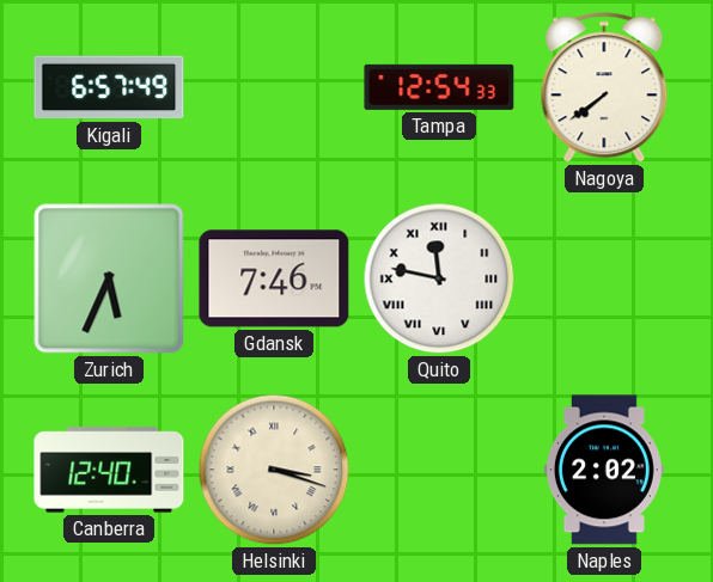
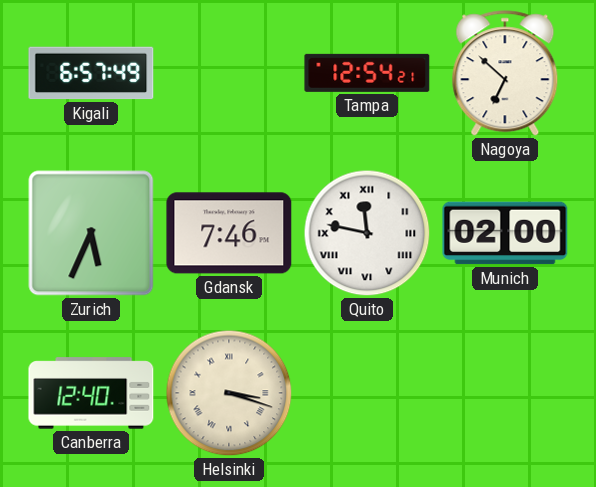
Tampa: 12:54:33 -> 12:54:21 (367, 73)
Nagoya: 7:39 -> 6:52 (505, 74)
Munich: none -> 02:00 (505, 233)
Naples: 2:02 -> none (604, 470)
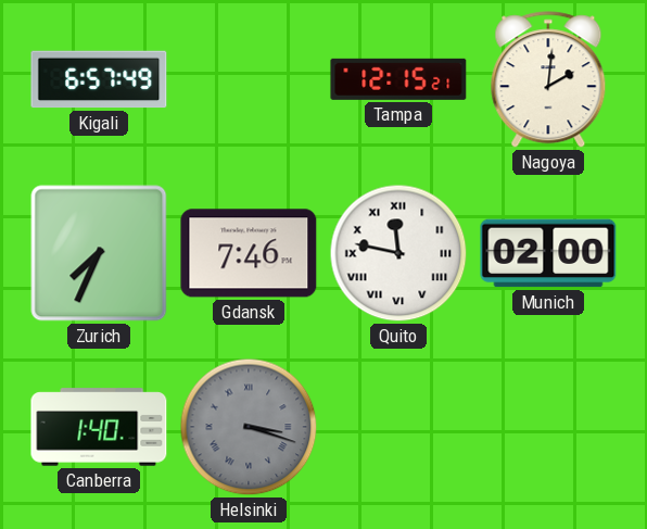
Tampa: 12:54 -> 12:15 (398, 79)
Nagoya: 6:52 -> 2:01 (548, 80)
Zurich: 5:34 -> 7:34 (99, 253)
Canberra: 12:40 -> 1:40 (99, 427)
Helsinki dial: cream -> grey (249, 427)
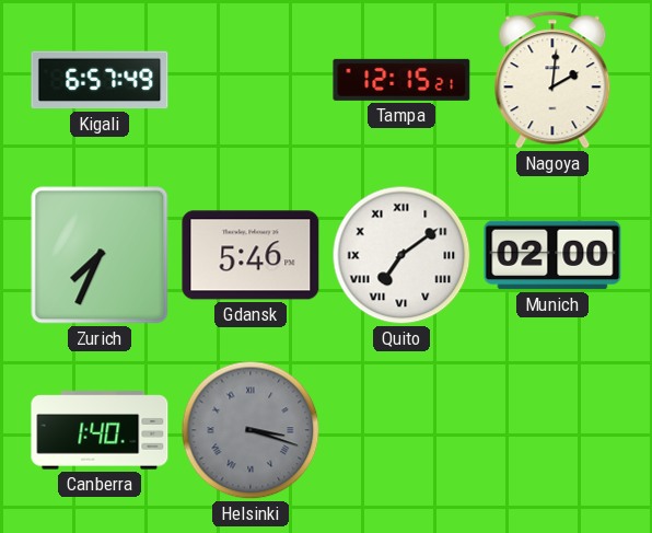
Gdansk: 7:46 -> 5:46 (251, 255)
Quito: 11:47 -> 7:09 (401, 255)
